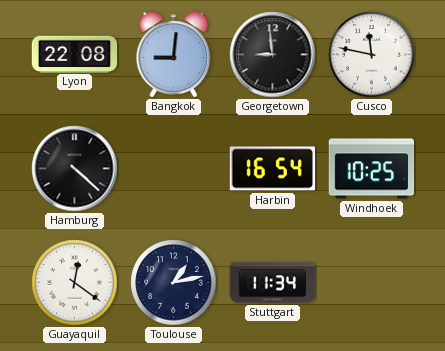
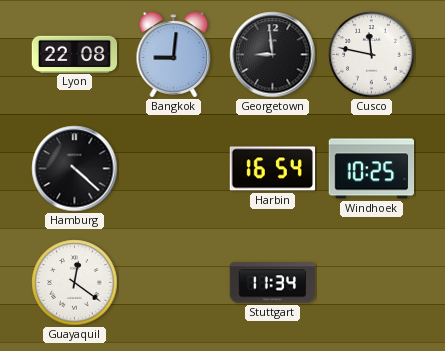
Toulouse: 1:13 -> none (174, 283)
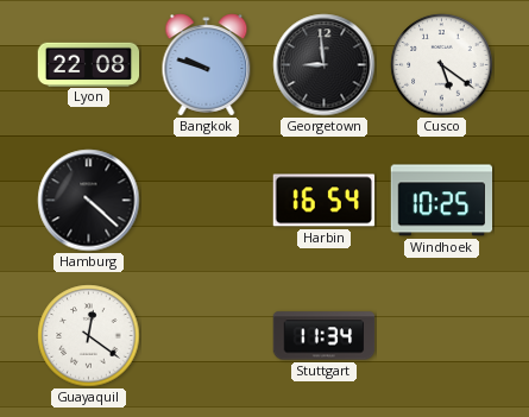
Bangkok: 9:01 -> 9:48 (207, 65)
Cusco: 11:47 -> 5:21 (442, 65)
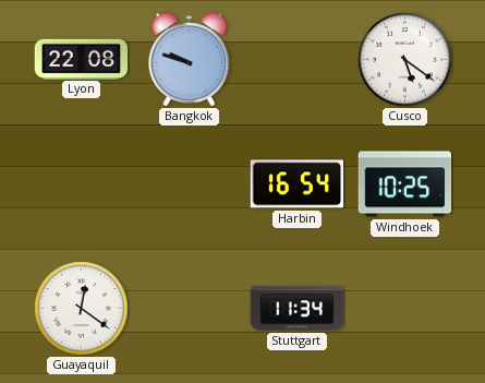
Georgetown: 8:59 -> none (325, 65)
Hamburg: 4:22 -> none (89, 201)
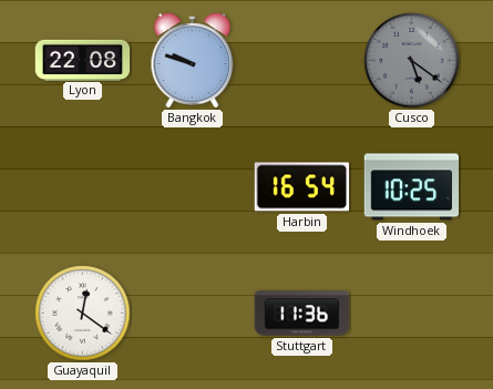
Cusco dial: white -> grey (412, 61)
Stuttgart: 11:34 -> 11:36 (302, 314)
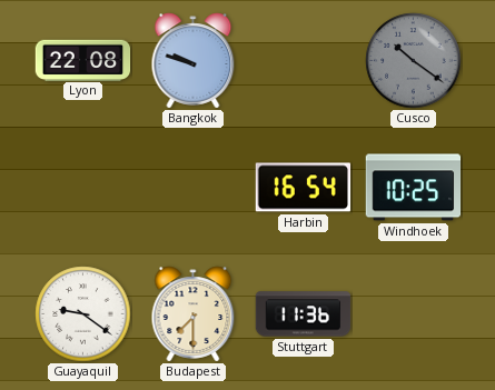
Cusco: 5:21 -> 10:21 (414, 61)
Guayaquil: 12:21 -> 9:21 (83, 314)
Budapest: none -> 7:30 (194, 314)
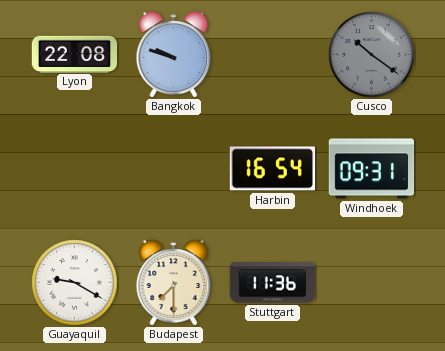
Windhoek: 10:25 -> 09:31 (372, 169)
Guayaquil: 9:21 -> 9:20 (75, 283)
